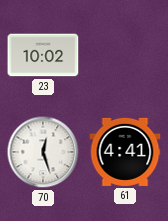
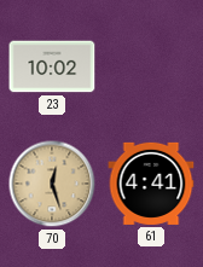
70 dial: white -> champagne (52, 184)
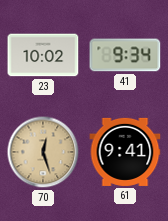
41: none -> 9:34 (125, 55)
61: 4:41 -> 9:41 (125, 152)
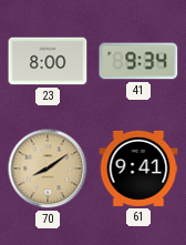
23: 10:02 -> 8:00 (48, 61)
70: 12:27 -> 8:09 (48, 169)
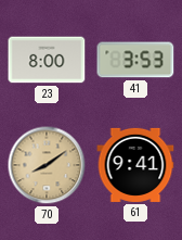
41: 9:34 -> 3:53 (135, 60)
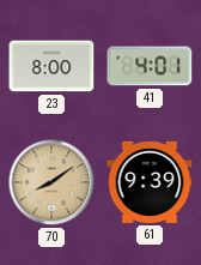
41: 3:53 -> 4:01 (150, 66)
61: 9:41 -> 9:39 (150, 182)
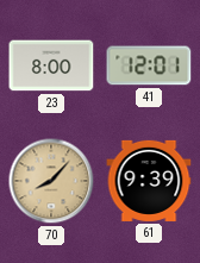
41: 4:01 -> 12:01 (149, 65)
70: 8:09 -> 8:07 (51, 181)
